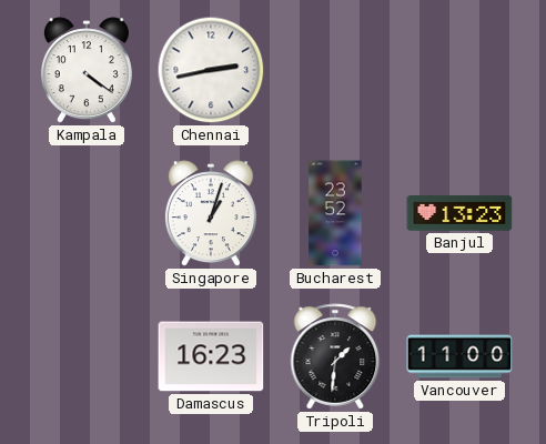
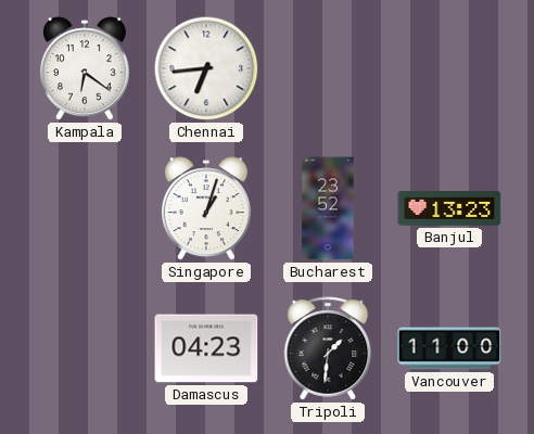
Kampala: 4:21 -> 6:21 (85, 69)
Chennai: 2:43 -> 6:44 (206, 68)
Damascus: 16:23 -> 04:23 (206, 348)
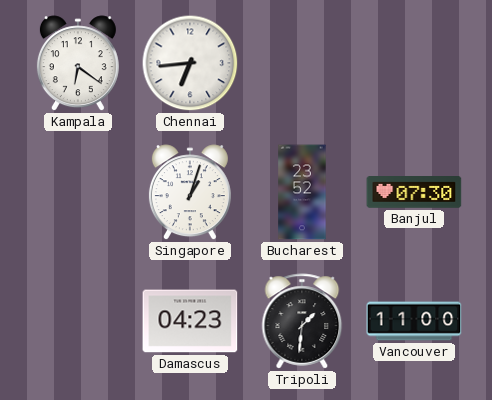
Banjul: 13:23 -> 07:30 (414, 192)
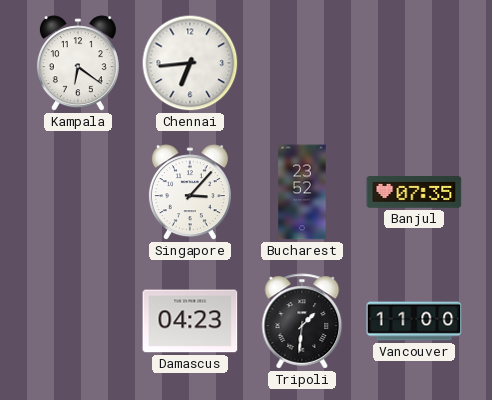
Singapore: 1:03 -> 3:07 (190, 193)
Banjul: 07:30 -> 07:35 (414, 192)
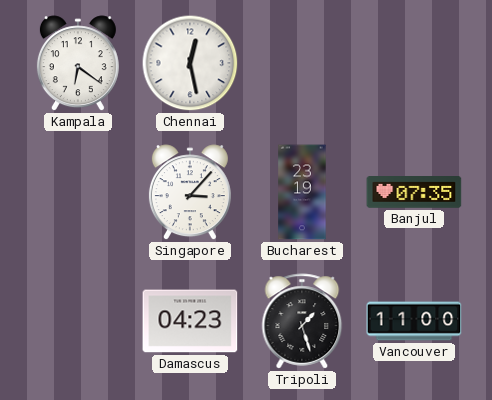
Chennai: 6:44 -> 12:28 (190, 63)
Bucharest: 23:52 -> 23:19 (302, 192)
Tripoli: 1:31 -> 1:27 (302, 321)
